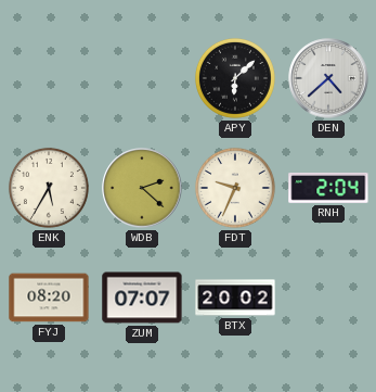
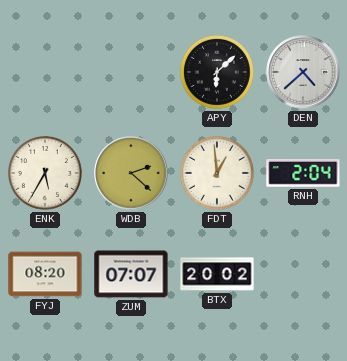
FDT: 9:34 -> 12:59 (217, 173)
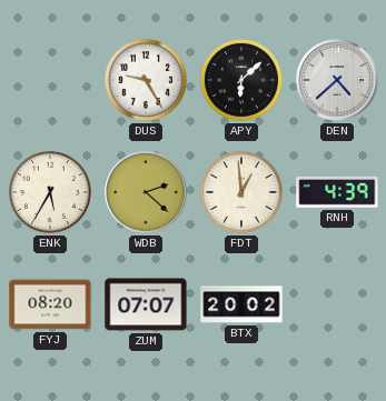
DUS: none -> 9:25 (146, 80)
RNH: 2:04 -> 4:39 (337, 193)
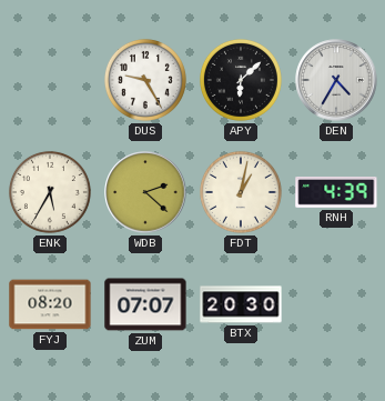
DEN: 4:38 -> 4:35 (336, 80)
FDT: 12:59 -> 1:02 (241, 192)
BTX: 20:02 -> 20:30 (241, 304)
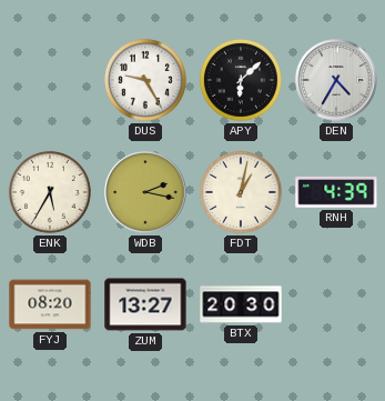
WDB: 2:22 -> 2:17 (145, 192)
ZUM: 07:07 -> 13:27 (145, 304)
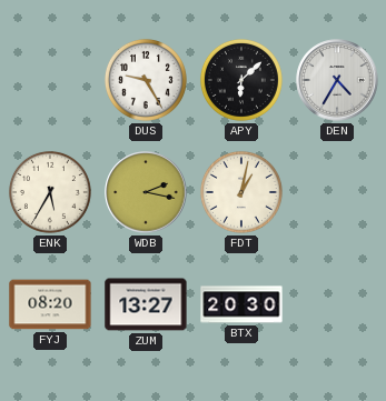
RNH: 4:39 -> none (336, 193)
